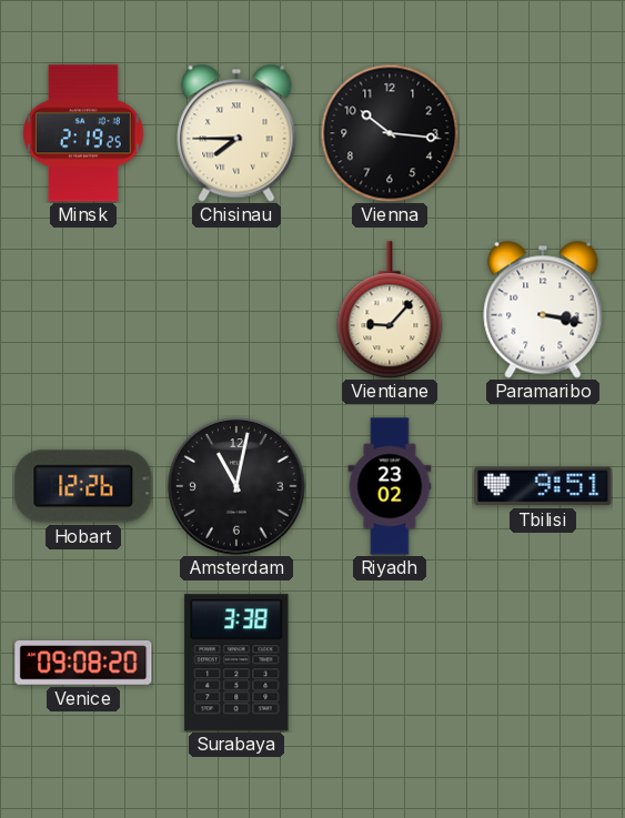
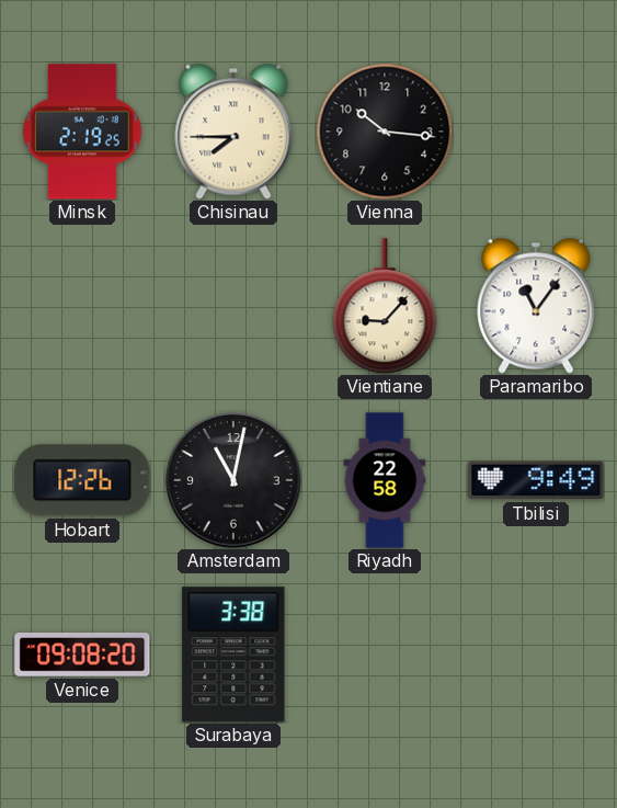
Paramaribo: 3:17 -> 11:06 (536, 306)
Riyadh: 23:02 -> 22:58 (385, 480)
Tbilisi: 9:51 -> 9:49 (536, 480)
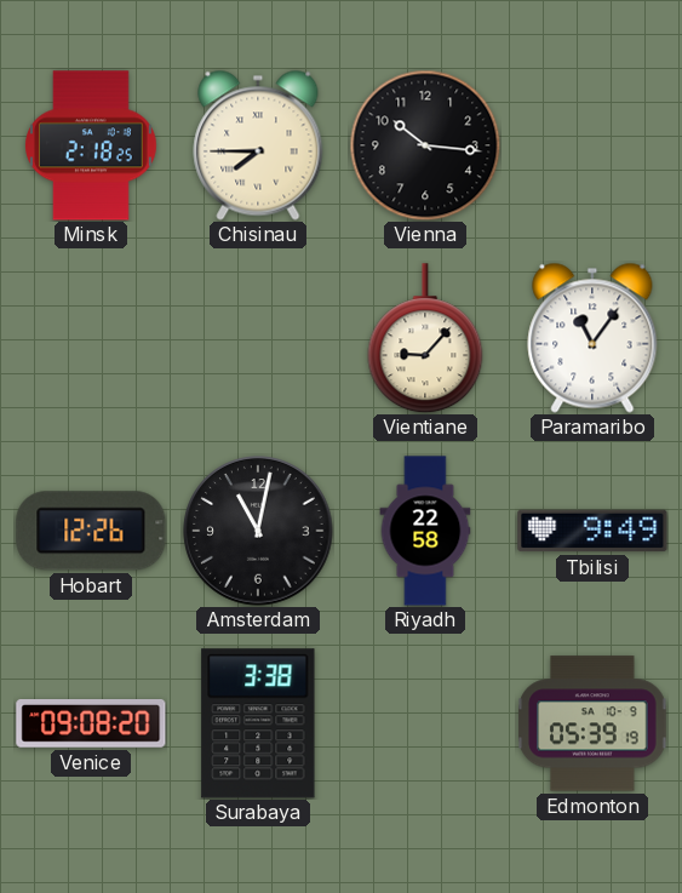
Minsk: 2:19 -> 2:18 (92, 145)
Edmonton: none -> 05:39 (592, 723)
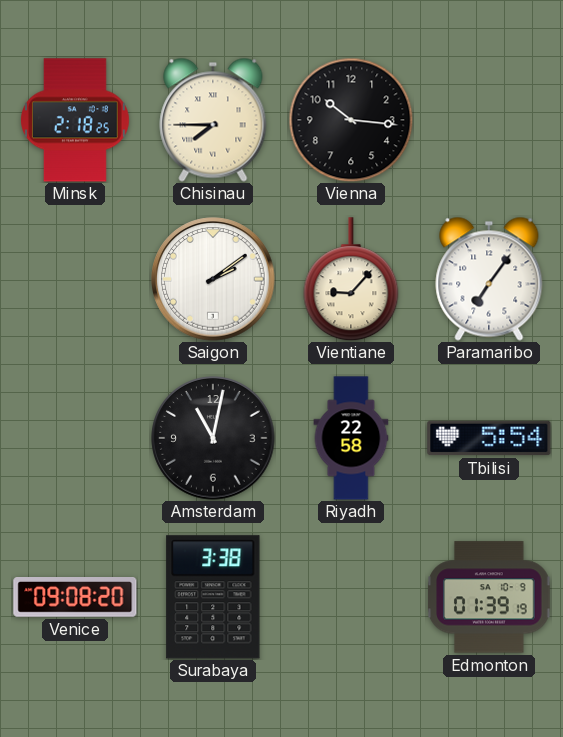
Saigon: none -> 2:09 (213, 279)
Paramaribo: 11:06 -> 7:06 (489, 279)
Hobart: 12:26 -> none (91, 531)
Tbilisi: 9:49 -> 5:54 (489, 438)
Edmonton: 05:39 -> 01:39 (489, 597)
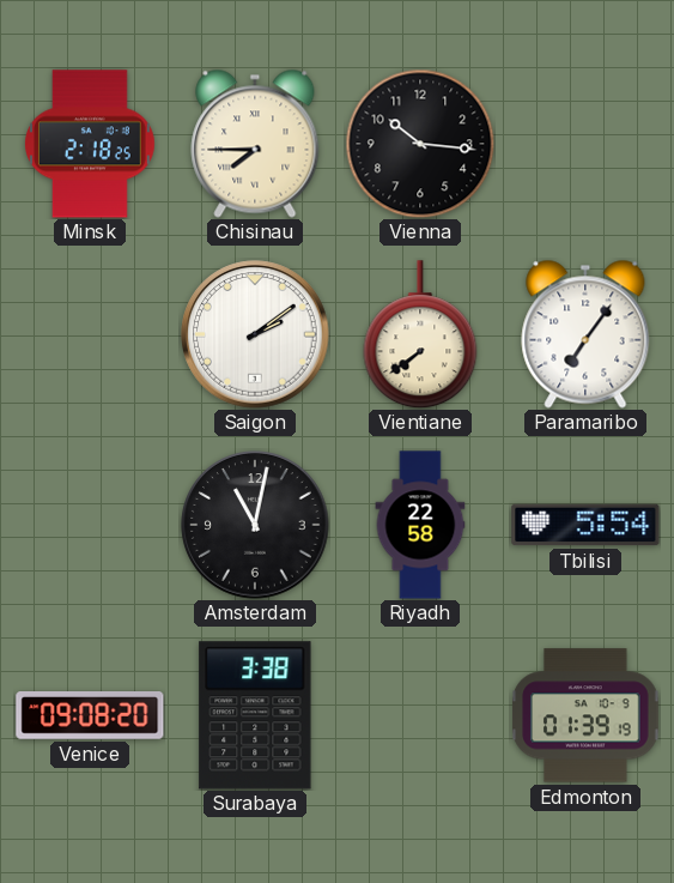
Vientiane: 9:07 -> 7:39 (420, 334)
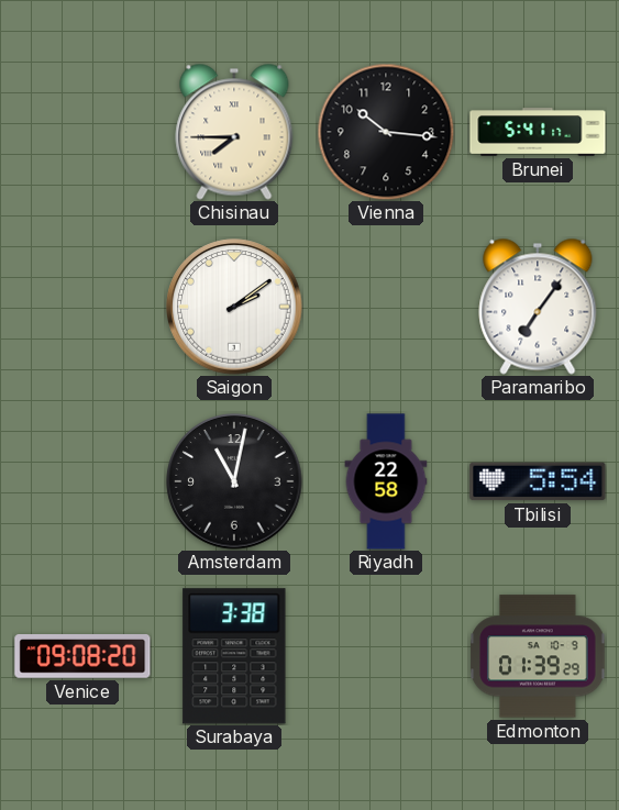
Minsk: 2:18 -> none (91, 144)
Brunei: none -> 5:41 (538, 132)
Vientiane: 7:39 -> none (420, 334)
Edmonton: 01:39:19 -> 01:39:29 (538, 656)
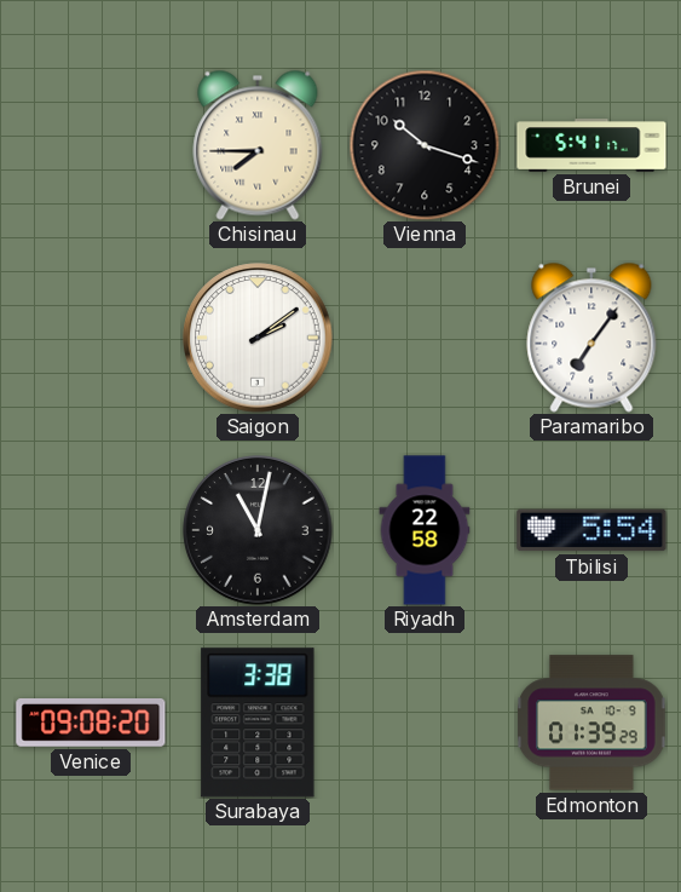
Vienna: 10:16 -> 10:18 (425, 145)
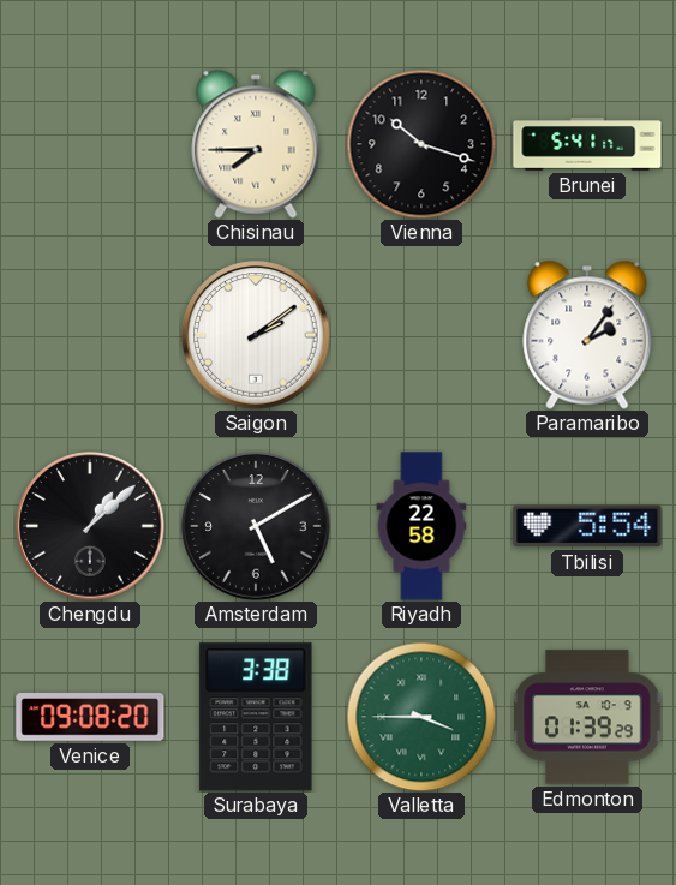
Paramaribo: 7:06 -> 2:06 (587, 335)
Chengdu: none -> 1:08 (90, 526)
Amsterdam: 11:02 -> 5:10 (256, 526)
Valletta: none -> 3:45 (421, 717)
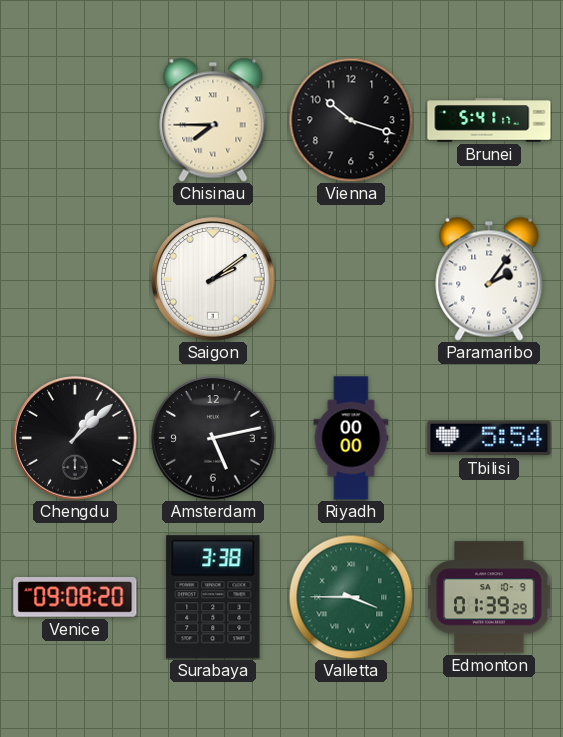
Amsterdam: 5:10 -> 5:13 (213, 438)
Riyadh: 22:58 -> 00:00 (351, 438)
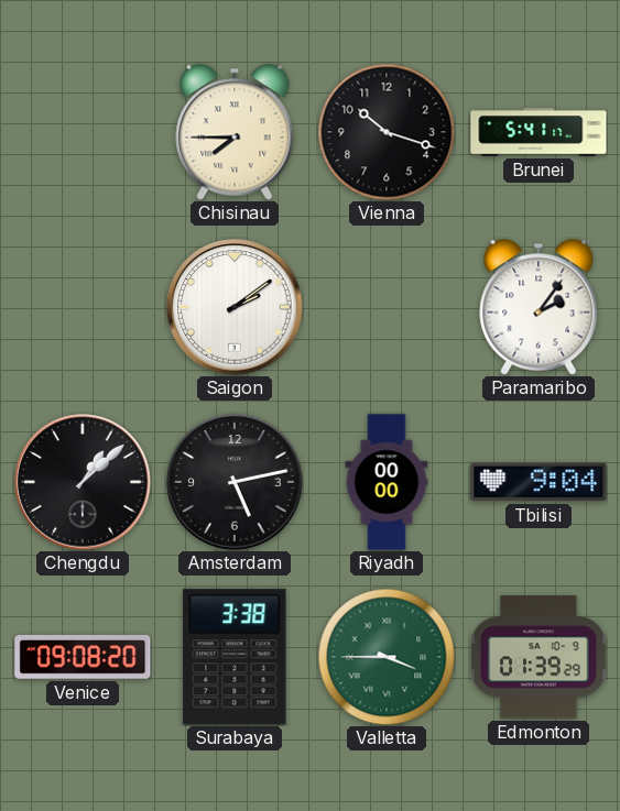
Tbilisi: 5:54 -> 9:04 (539, 482)
